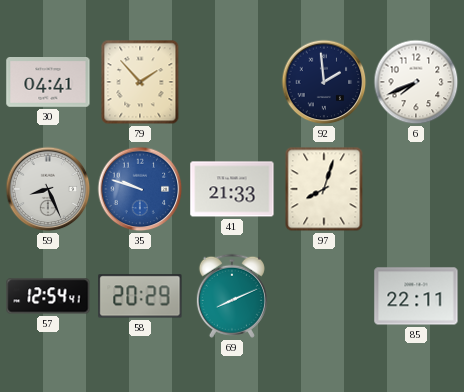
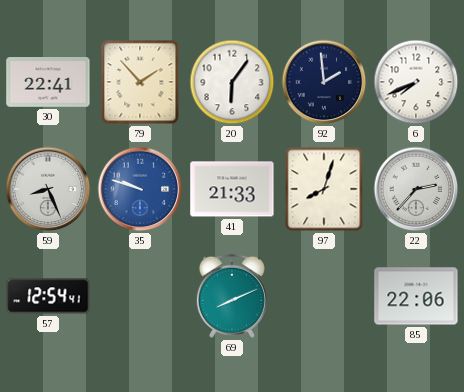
30: 04:41 -> 22:41 (48, 83)
20: none -> 6:06 (232, 82)
22: none -> 2:37 (416, 189)
58: 20:29 -> none (140, 296)
85: 22:11 -> 22:06 (416, 296)
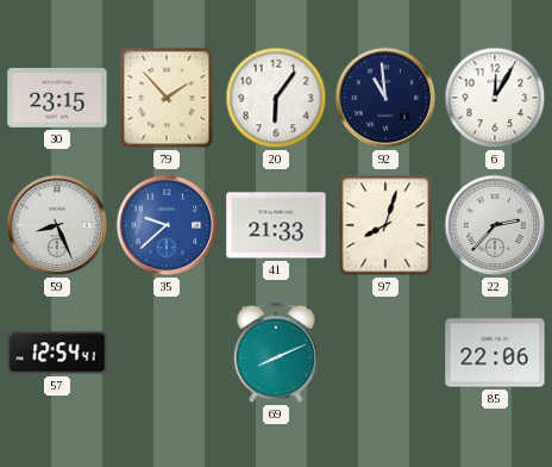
30: 22:41 -> 23:15 (57, 99)
92: 1:59 -> 10:59 (385, 98)
6: 7:41 -> 12:05 (495, 98)
35: 9:48 -> 9:38 (167, 225)
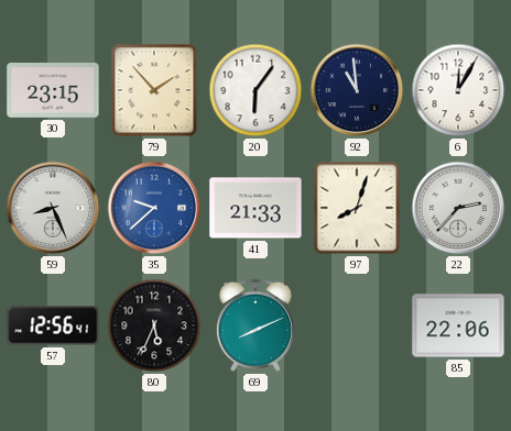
57: 12:54 -> 12:56 (53, 325)
80: none -> 5:34 (154, 325)
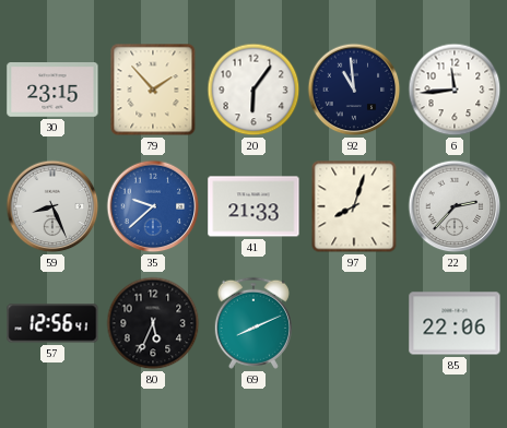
6: 12:05 -> 11:44 (455, 90)
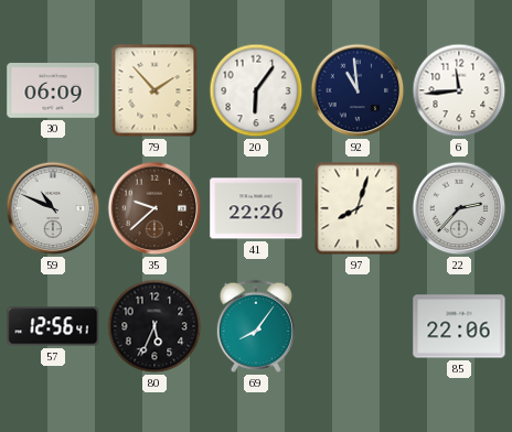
30: 23:15 -> 06:09 (53, 91)
59: 8:26 -> 10:49 (53, 208)
35 dial: blue -> brown (154, 208)
41: 21:33 -> 22:26 (256, 208)
69: 8:11 -> 8:06 (256, 326)
